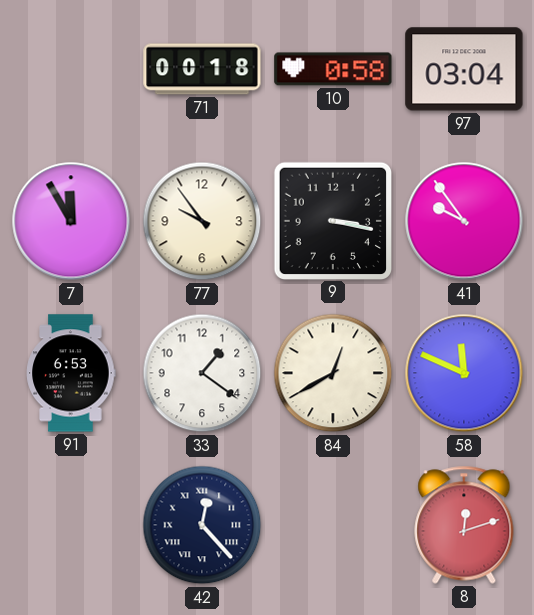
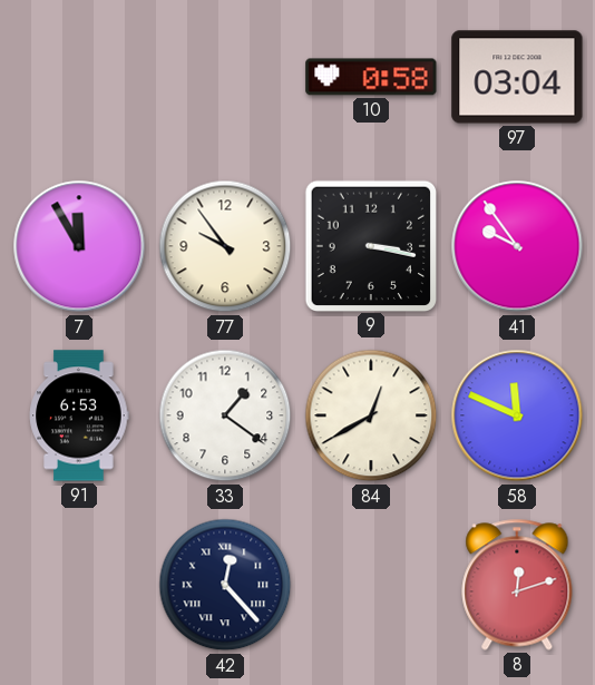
71: 00:18 -> none (202, 69)
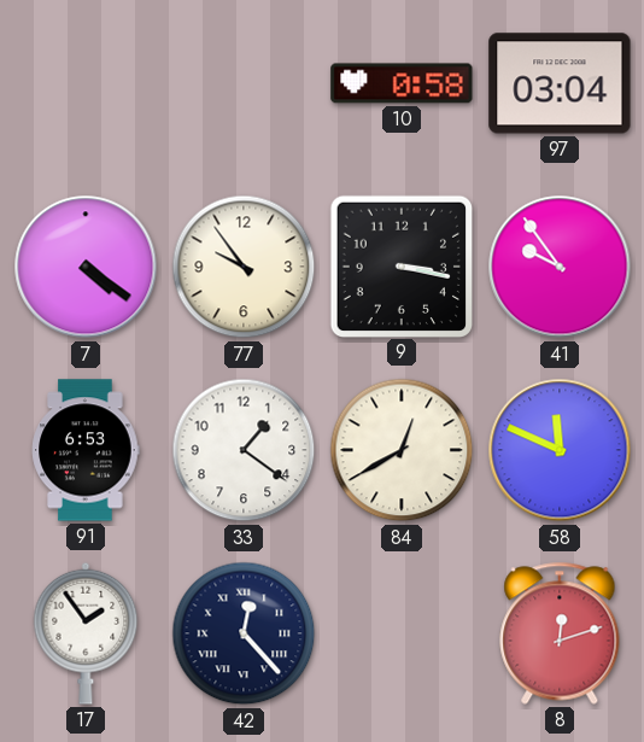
7: 11:55 -> 4:21 (86, 267)
17: none -> 1:54 (86, 633)
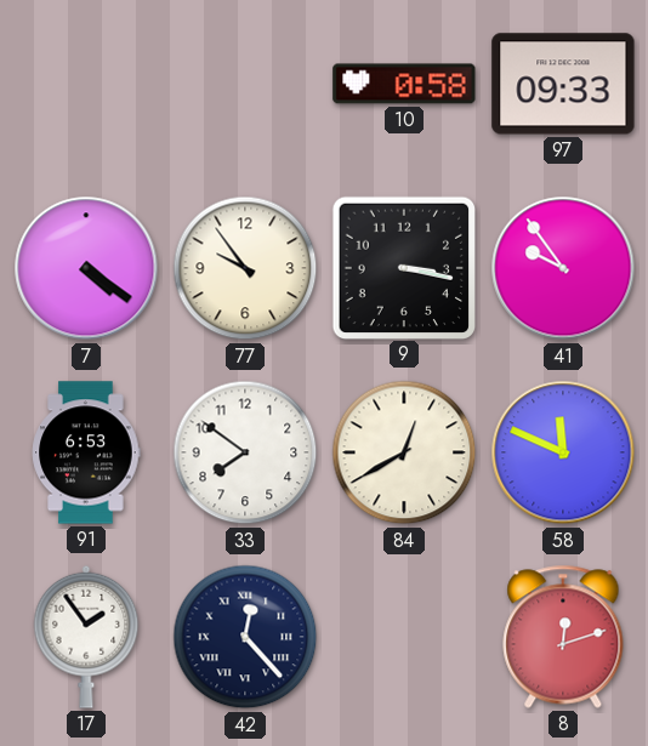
97: 03:04 -> 09:33 (563, 84)
33: 1:21 -> 7:51 (245, 452)
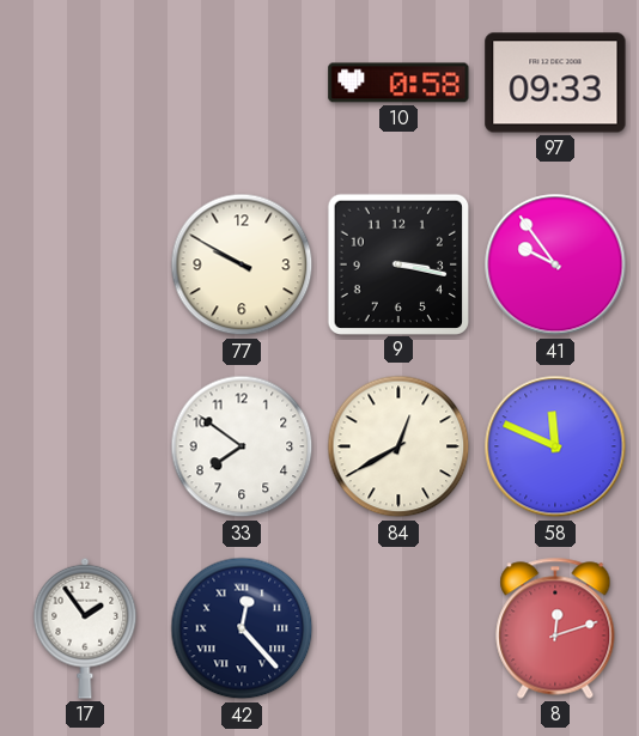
7: 4:21 -> none (86, 268)
77: 9:54 -> 9:50 (242, 264)
91: 6:53 -> none (86, 452)
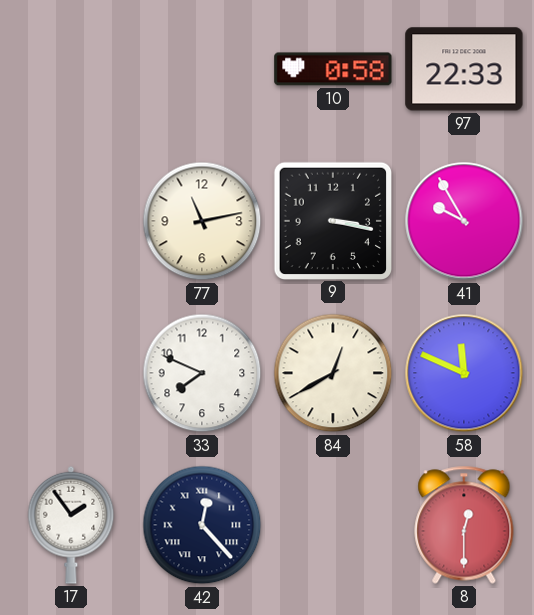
97: 09:33 -> 22:33 (464, 69)
77: 9:50 -> 11:13 (202, 221)
41: 9:54 -> 9:55 (464, 221)
33: 7:51 -> 7:49 (202, 373)
8: 12:12 -> 12:30 (464, 525)
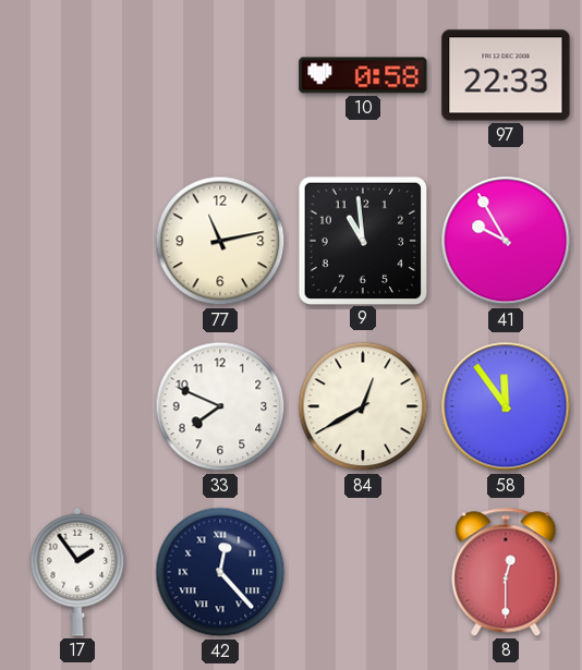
9: 3:17 -> 10:59 (362, 240)
58: 11:49 -> 11:54 (506, 406)
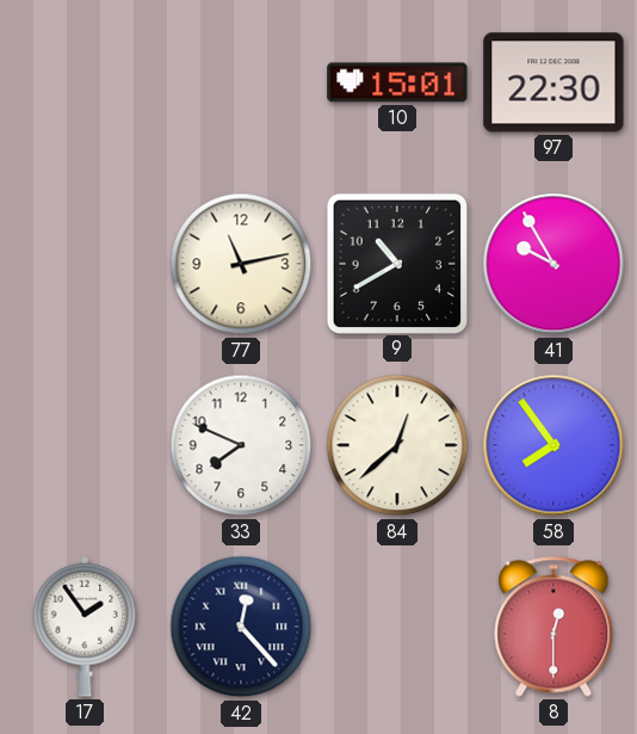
10: 0:58 -> 15:01 (397, 82)
97: 22:33 -> 22:30 (553, 82)
9: 10:59 -> 10:40 (396, 263)
84: 12:40 -> 12:38 (397, 445)
58: 11:54 -> 7:54 (553, 445)
